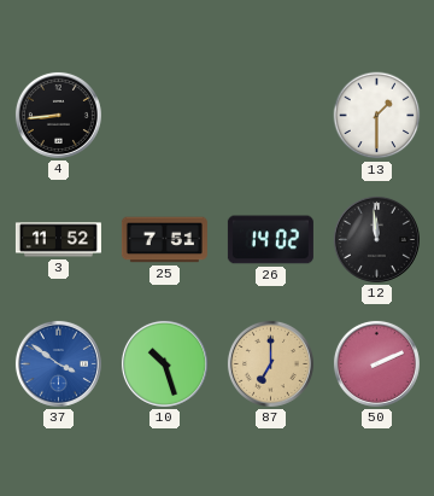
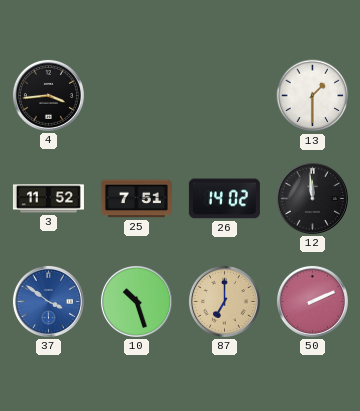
4: 8:44 -> 3:44 (48, 95)
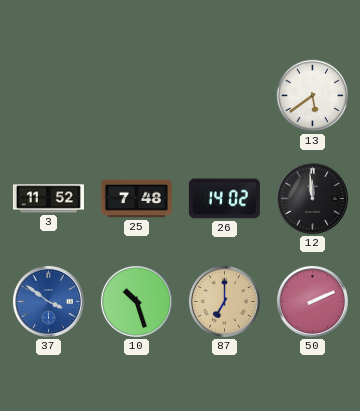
4: 3:44 -> none (48, 95)
13: 1:30 -> 5:39 (313, 96)
25: 7:51 -> 7:48 (136, 199)
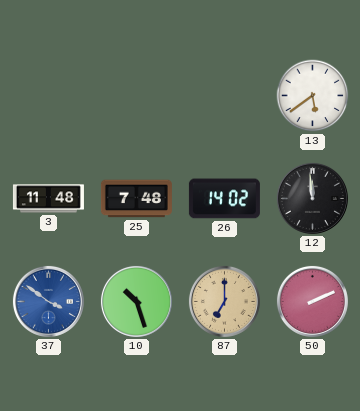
3: 11:52 -> 11:48 (48, 199)
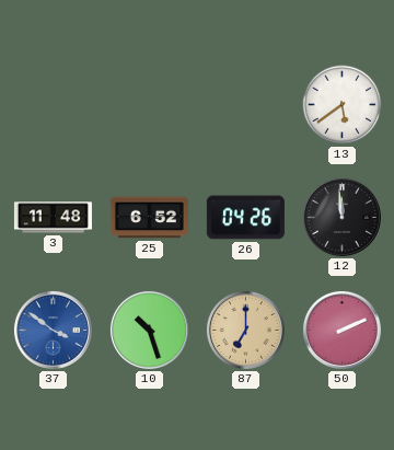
25: 7:48 -> 6:52 (149, 218)
26: 14:02 -> 04:26 (245, 218)
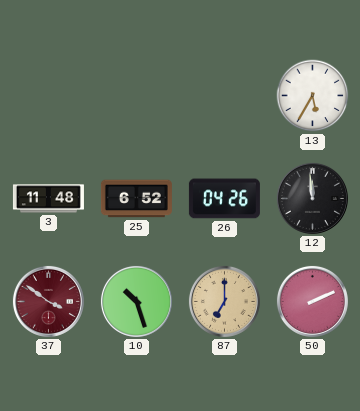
13: 5:39 -> 5:35 (313, 96)
37 dial: blue -> burgundy (48, 301)
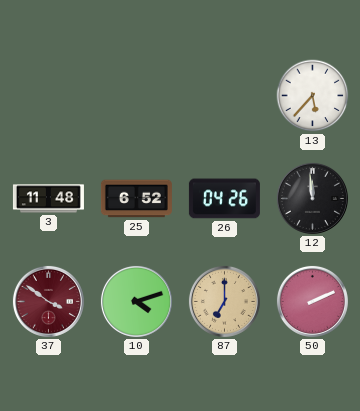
13: 5:35 -> 5:37 (313, 96)
10: 10:27 -> 4:12 (136, 301)
